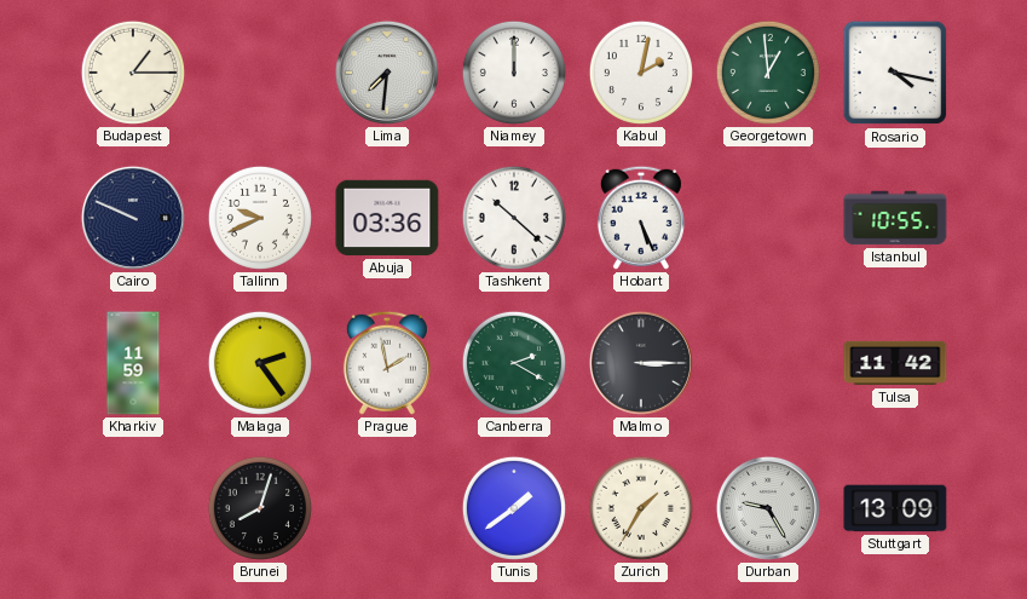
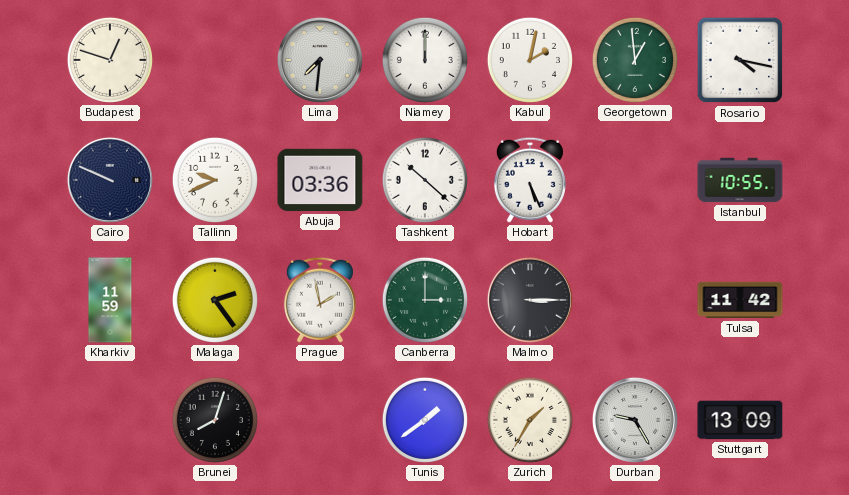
Budapest: 1:15 -> 12:48 (110, 60)
Canberra: 2:20 -> 3:00 (425, 300)
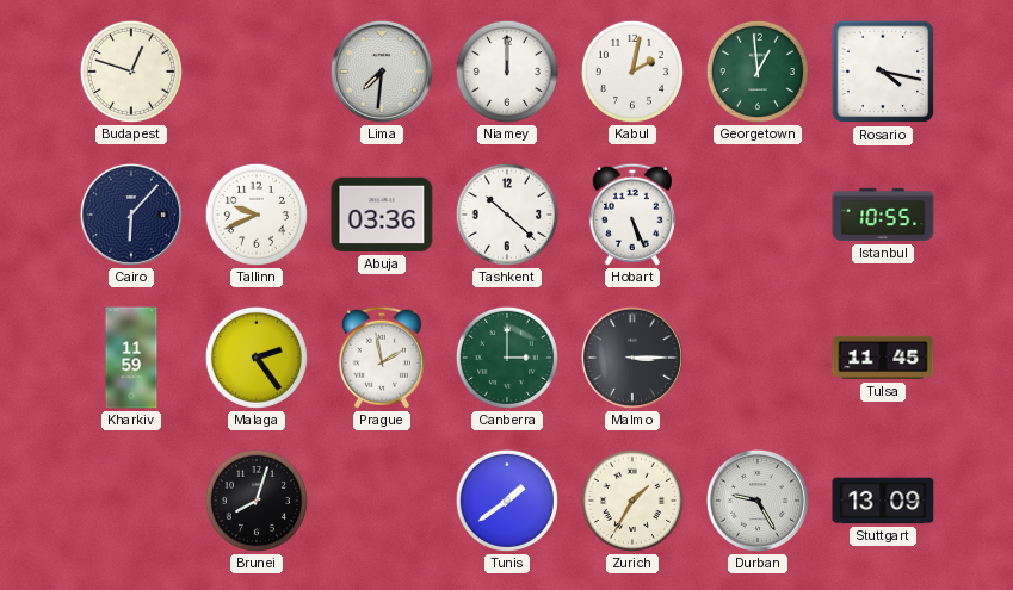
Cairo: 9:49 -> 6:07 (131, 215)
Tulsa: 11:42 -> 11:45 (883, 358)
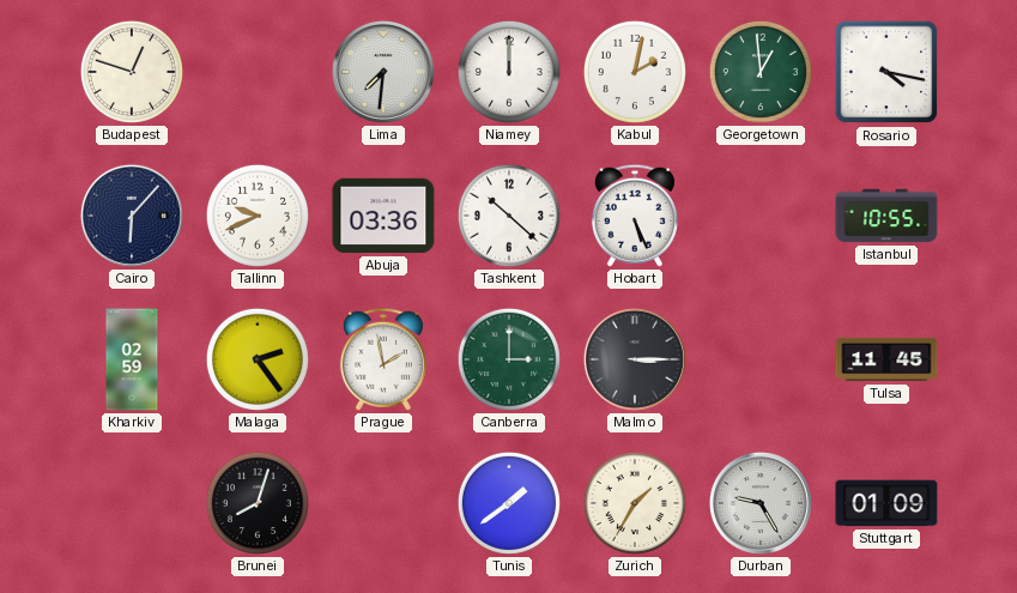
Kharkiv: 11:59 -> 02:59 (132, 359)
Stuttgart: 13:09 -> 01:09 (886, 503)
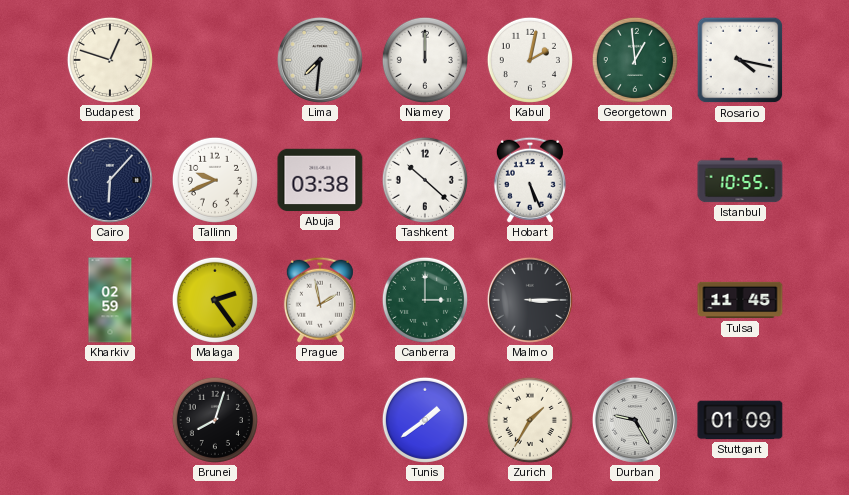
Abuja: 03:36 -> 03:38 (320, 180)
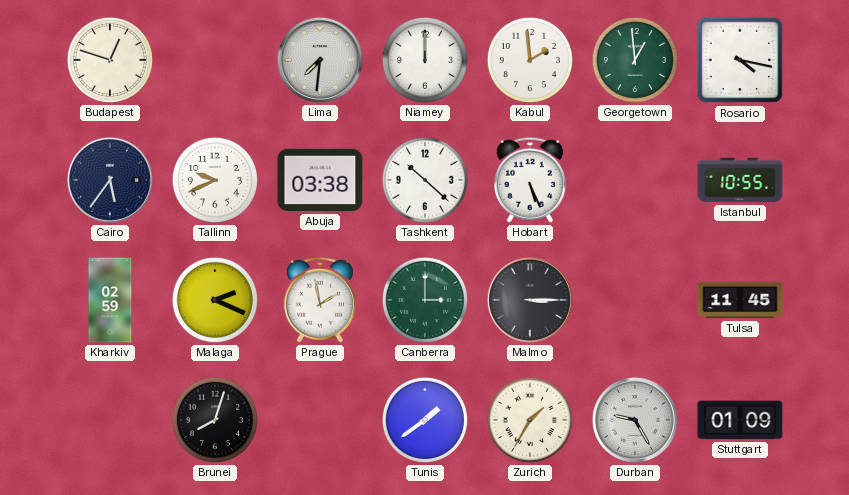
Kabul: 2:02 -> 1:59 (530, 60)
Cairo: 6:07 -> 5:36 (110, 180)
Malaga: 2:24 -> 2:19 (215, 300)
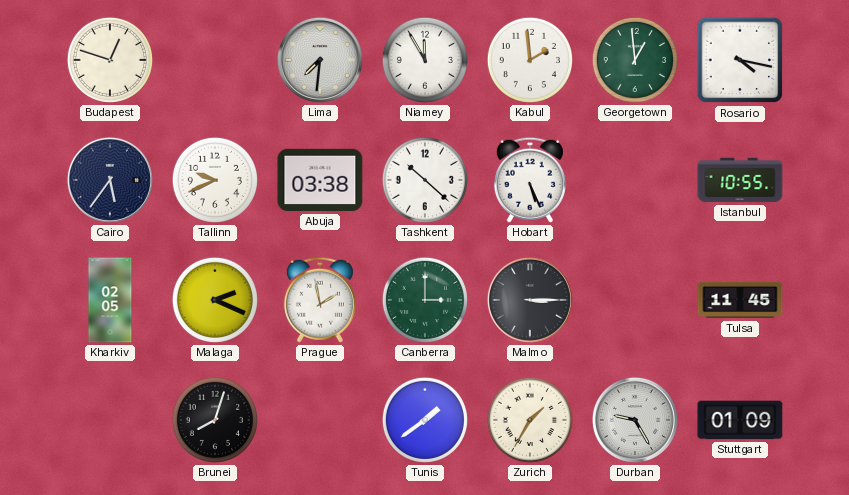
Niamey: 12:00 -> 11:55 (425, 60)
Kharkiv: 02:59 -> 02:05 (110, 300)
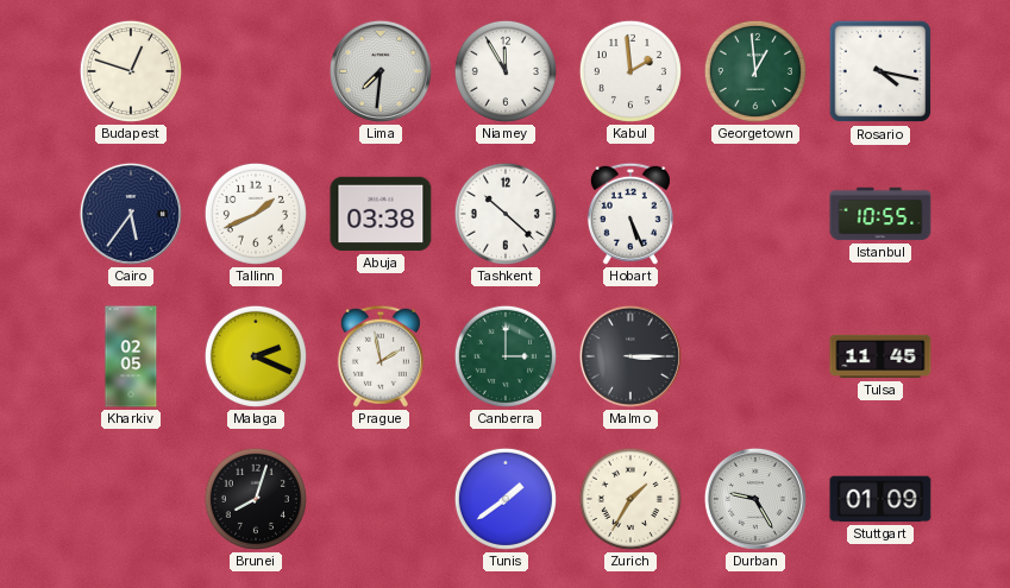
Tallinn: 9:41 -> 1:41 (256, 214)
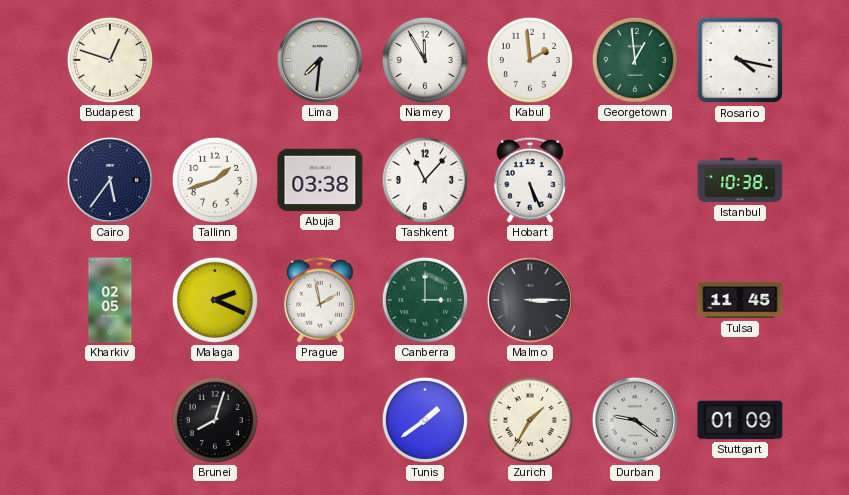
Tallinn: 1:41 -> 1:42 (215, 180)
Tashkent: 10:22 -> 11:07 (425, 180)
Istanbul: 10:55 -> 10:38 (740, 180)
Durban: 9:25 -> 9:21 (635, 420)
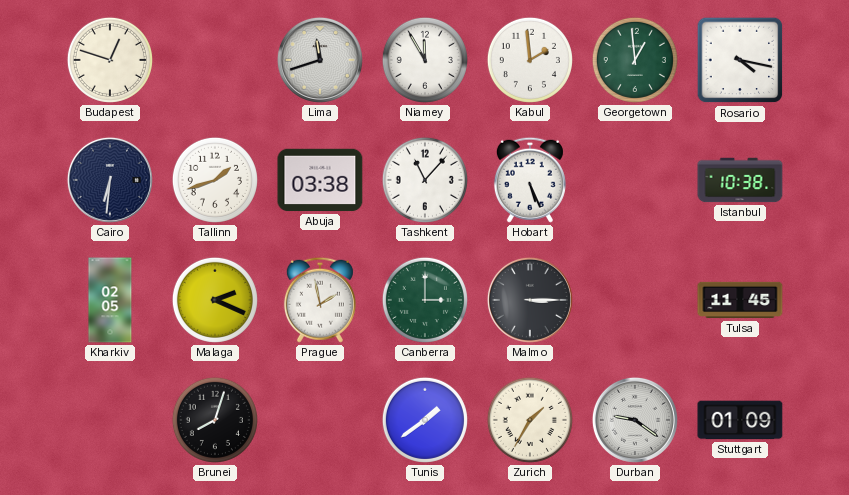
Lima: 7:31 -> 11:42 (320, 60)
Cairo: 5:36 -> 6:31 (110, 180)
